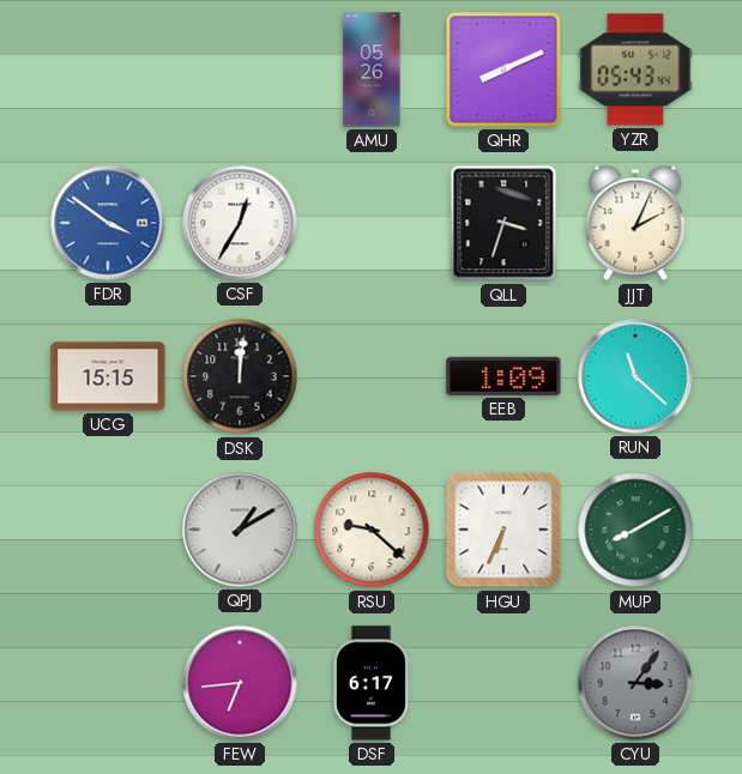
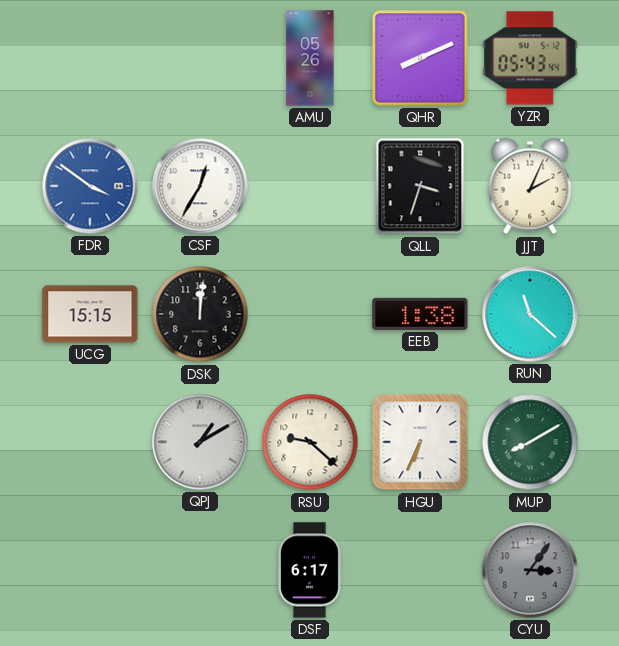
EEB: 1:09 -> 1:38 (420, 314)
FEW: 6:44 -> none (240, 683)
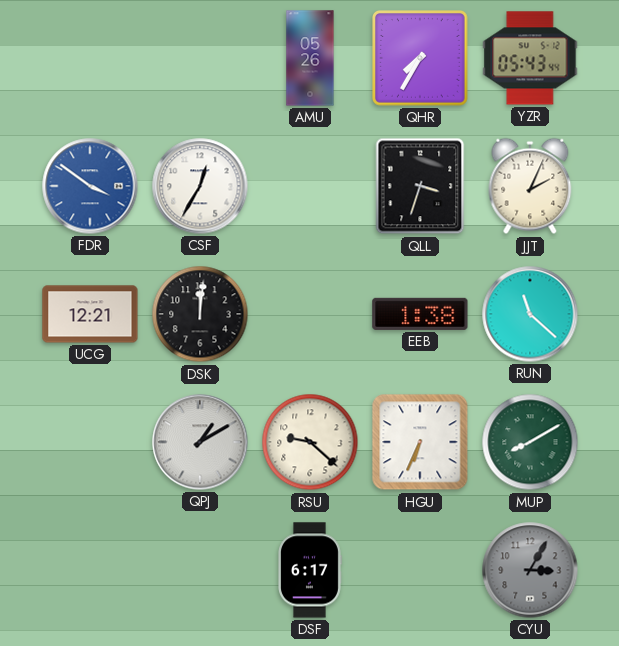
QHR: 8:11 -> 7:35 (421, 59)
UCG: 15:15 -> 12:21 (90, 314)
CYU: 3:06 -> 3:05 (530, 570)
